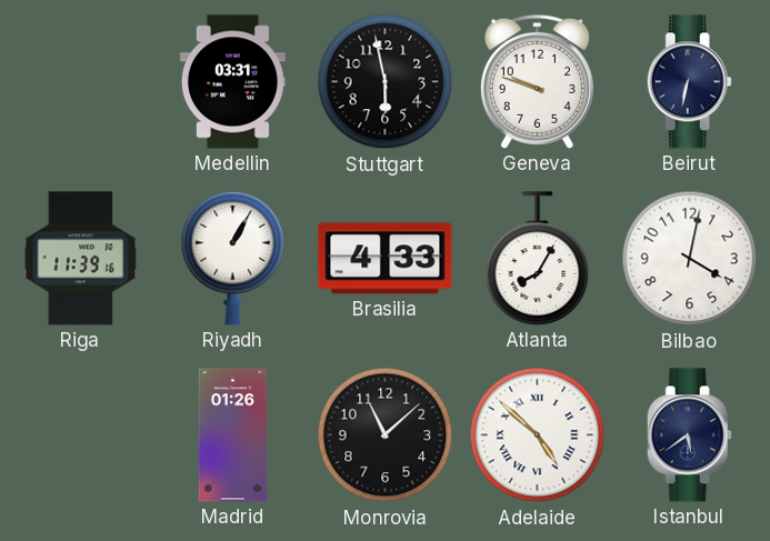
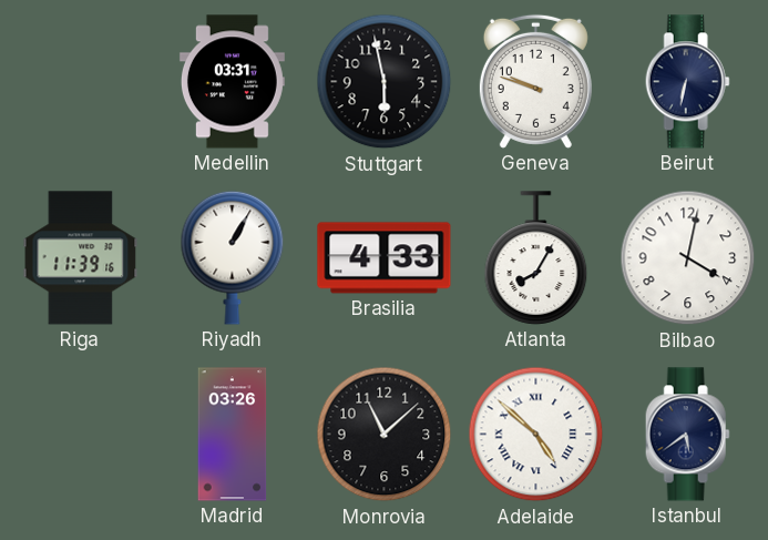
Madrid: 01:26 -> 03:26 (233, 435)
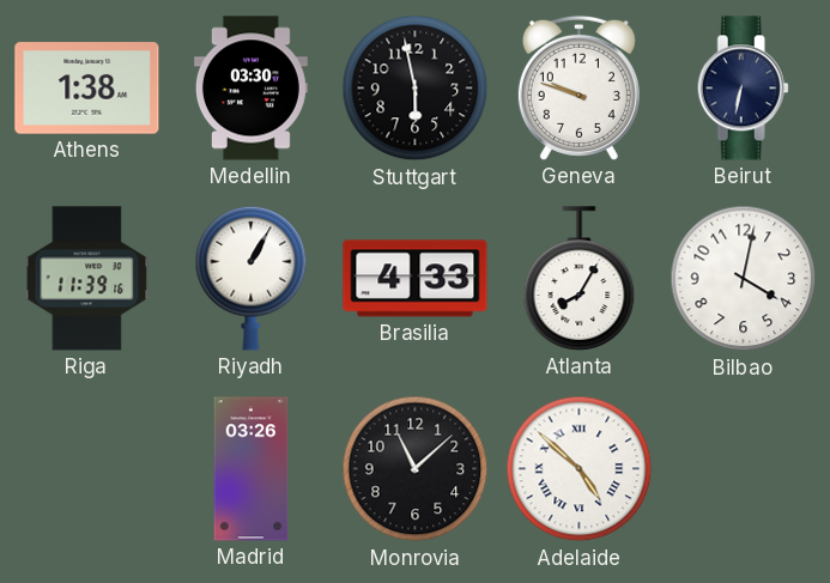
Athens: none -> 1:38 (87, 89)
Medellin: 03:31 -> 03:30 (250, 89)
Istanbul: 5:39 -> none (687, 435)
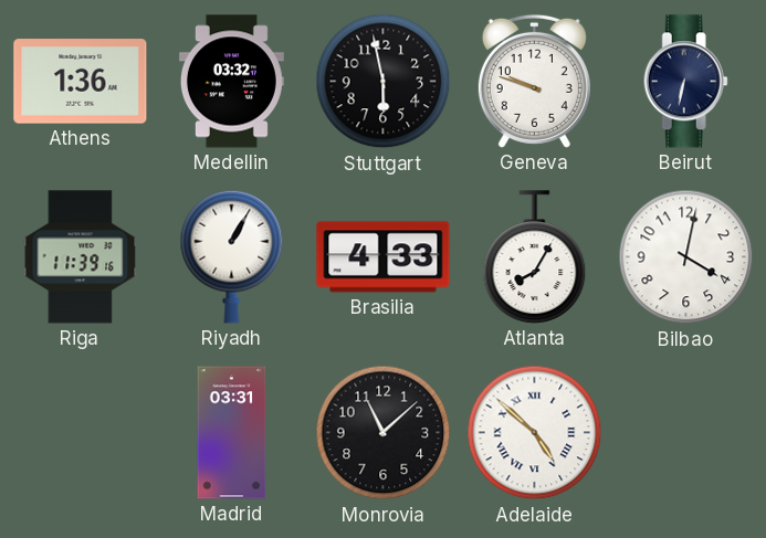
Athens: 1:38 -> 1:36 (81, 82)
Medellin: 03:30 -> 03:32 (231, 82)
Madrid: 03:26 -> 03:31 (232, 433)
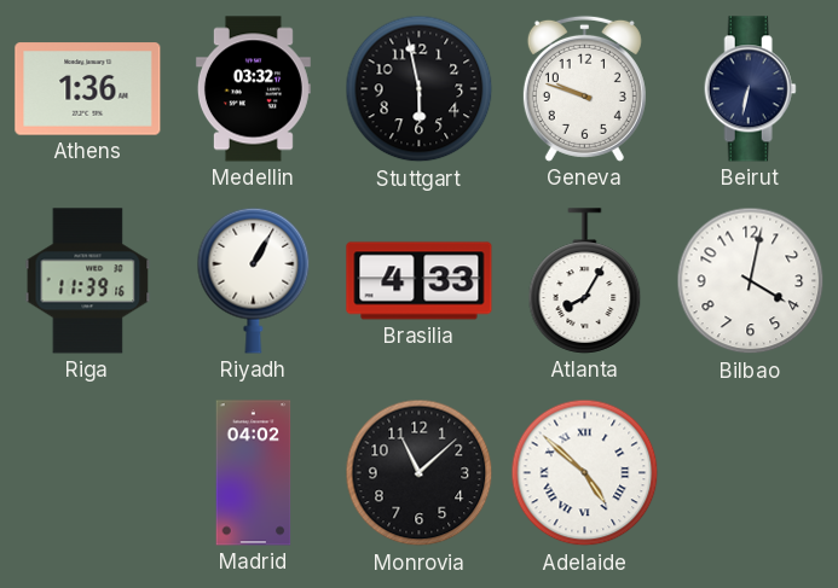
Madrid: 03:31 -> 04:02 (254, 473)
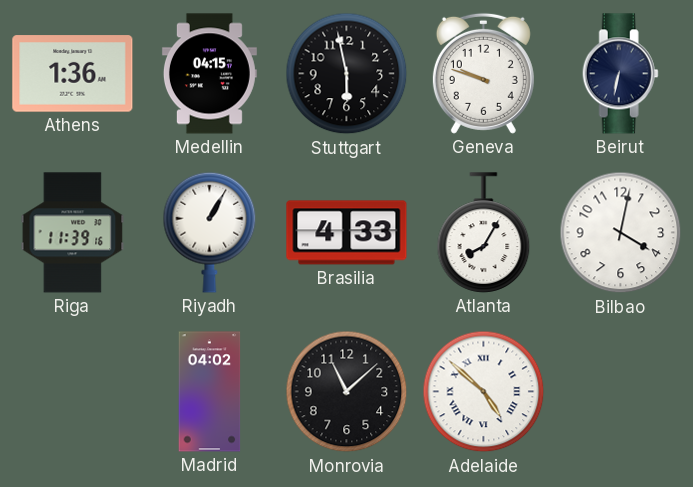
Medellin: 03:32 -> 04:15 (209, 74)
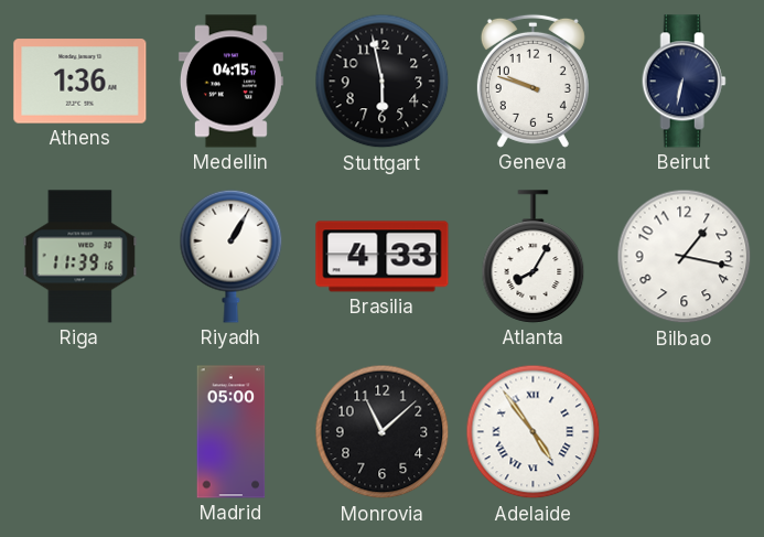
Bilbao: 4:02 -> 1:17 (685, 257)
Madrid: 04:02 -> 05:00 (232, 432)
Adelaide: 4:52 -> 4:54 (534, 432)
